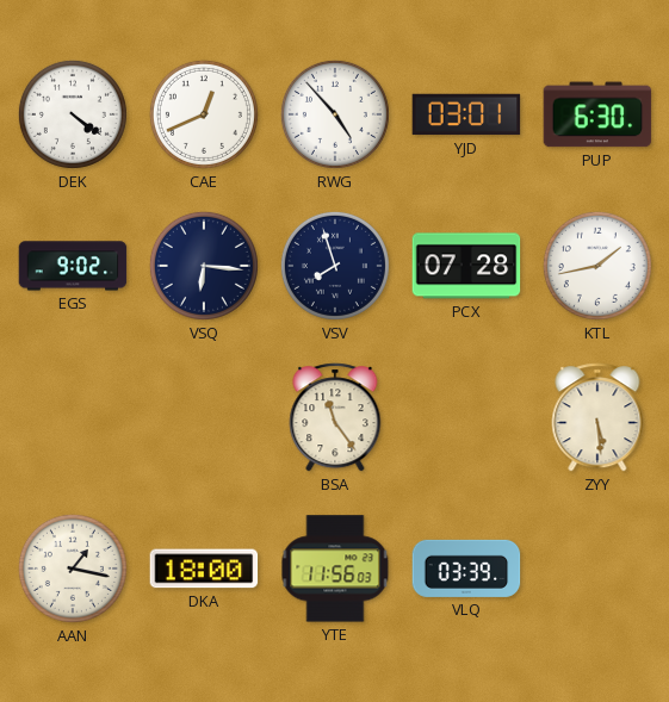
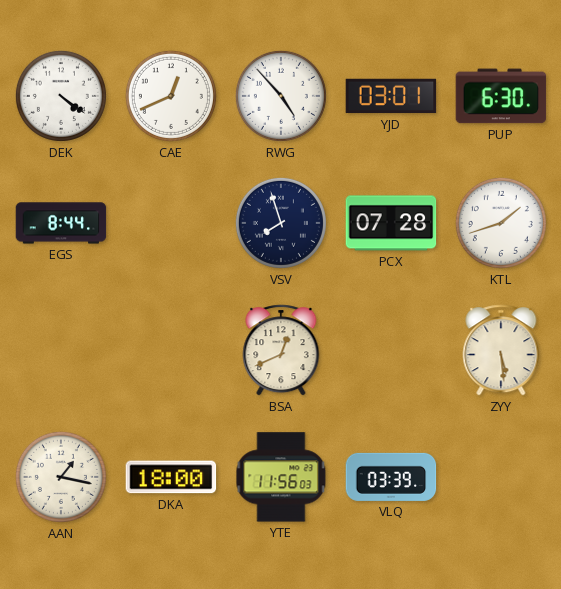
EGS: 9:02 -> 8:44 (61, 223)
VSQ: 6:16 -> none (204, 266)
KTL: 1:43 -> 1:42 (501, 223)
BSA: 11:24 -> 12:41 (281, 350)
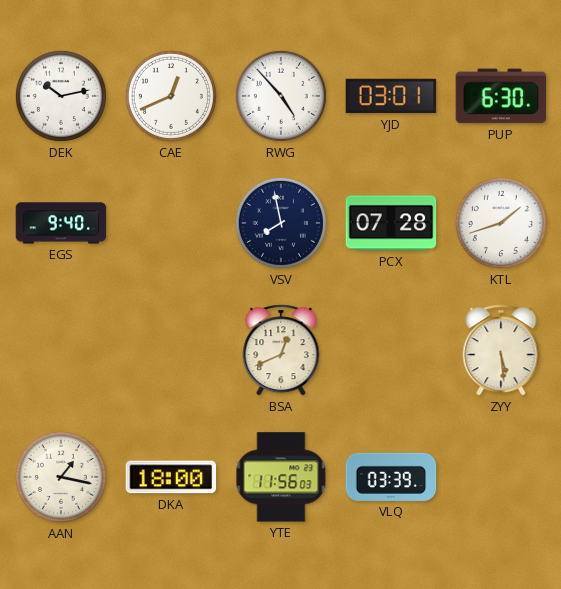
DEK: 4:21 -> 10:13 (61, 96)
EGS: 8:44 -> 9:40 (61, 223)
VSV: 7:57 -> 7:58 (281, 223)
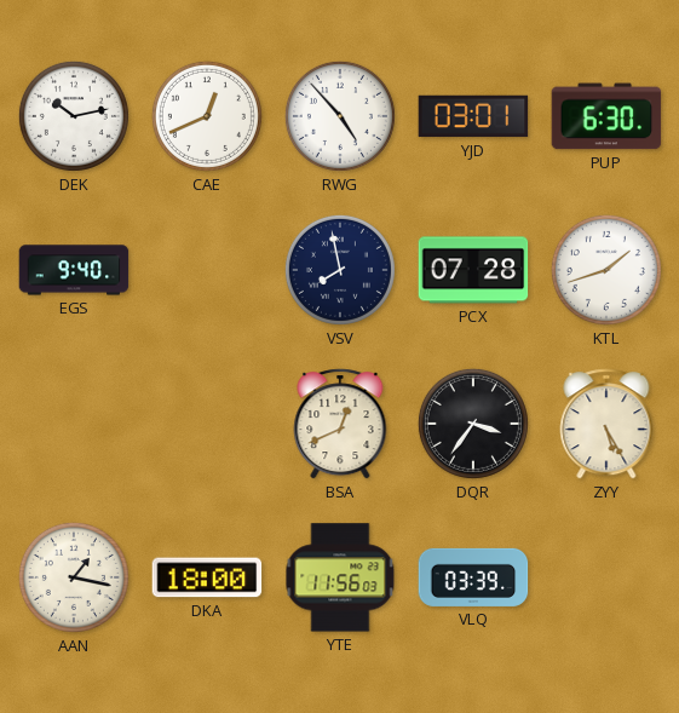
DQR: none -> 3:36 (473, 424)
ZYY: 5:29 -> 5:25 (606, 424)
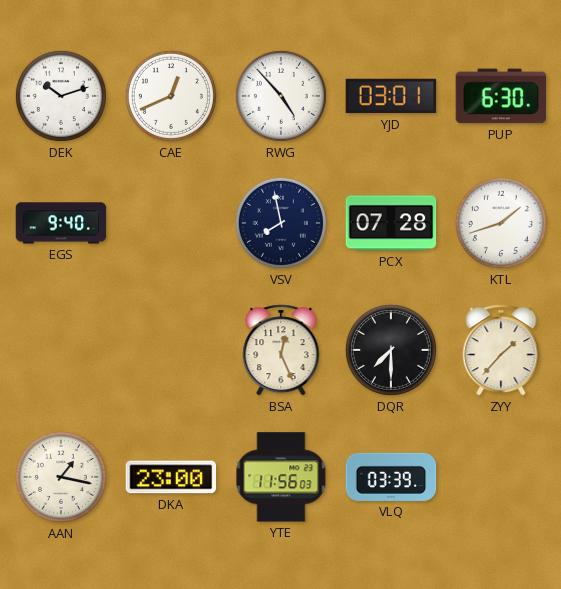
DEK: 10:13 -> 10:12 (61, 96)
BSA: 12:41 -> 12:26 (281, 350)
DQR: 3:36 -> 7:30 (391, 350)
ZYY: 5:25 -> 1:37 (501, 350)
DKA: 18:00 -> 23:00 (171, 477)
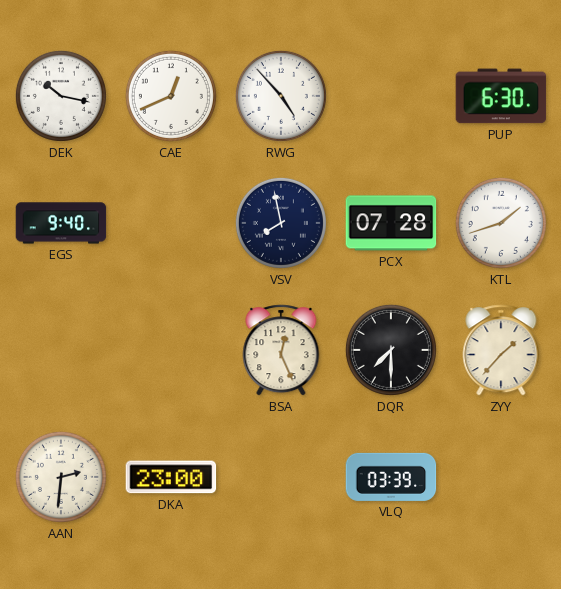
DEK: 10:12 -> 10:17 (61, 96)
YJD: 03:01 -> none (391, 96)
AAN: 1:17 -> 2:31 (61, 477)
YTE: 11:56 -> none (281, 477)
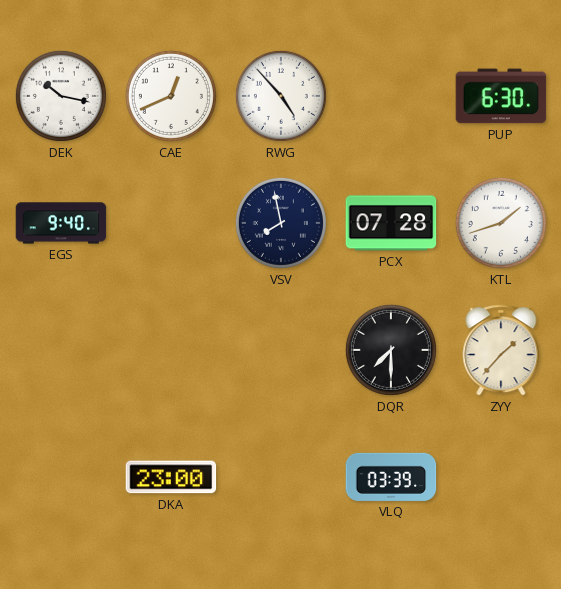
BSA: 12:26 -> none (281, 350)
AAN: 2:31 -> none (61, 477)
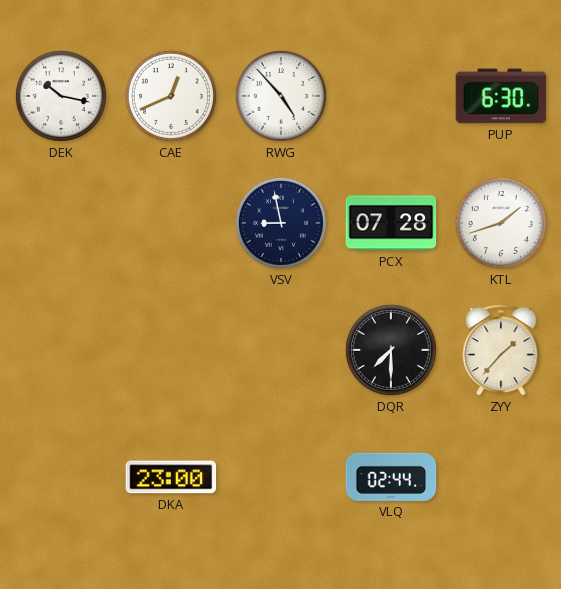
EGS: 9:40 -> none (61, 223)
VSV: 7:58 -> 8:58 (281, 223)
VLQ: 03:39 -> 02:44 (391, 477)
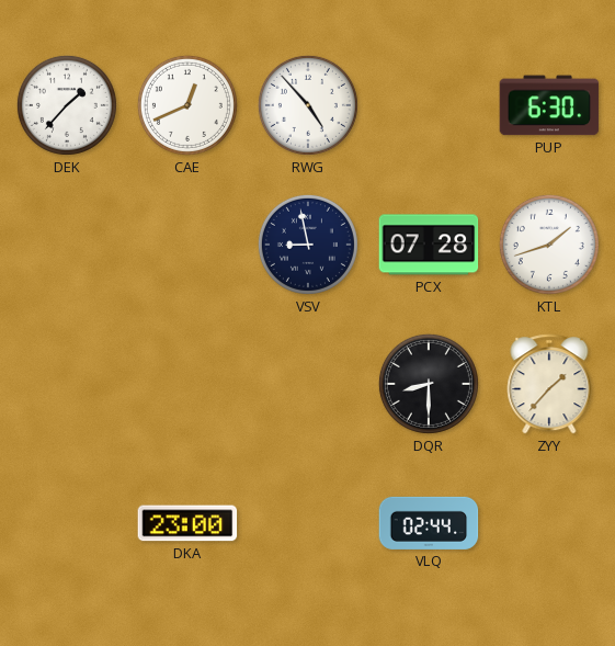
DEK: 10:17 -> 1:37 (67, 105)
DQR: 7:30 -> 8:30 (429, 384)
